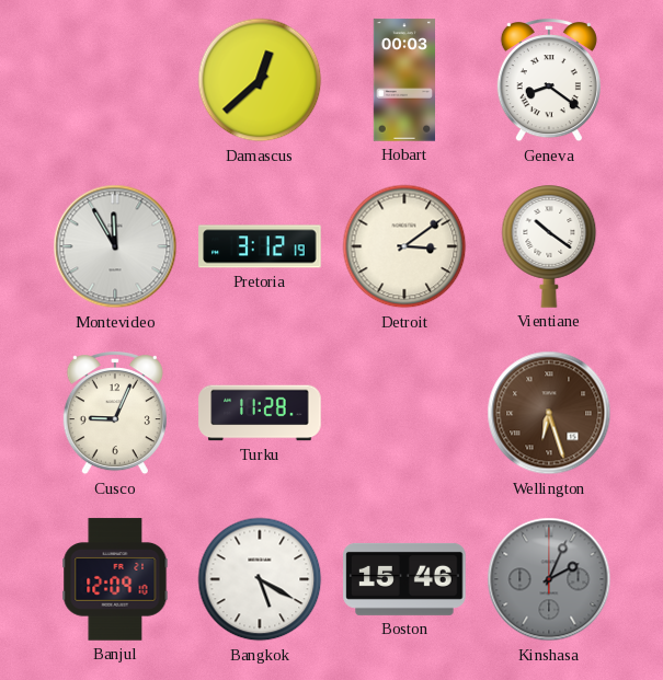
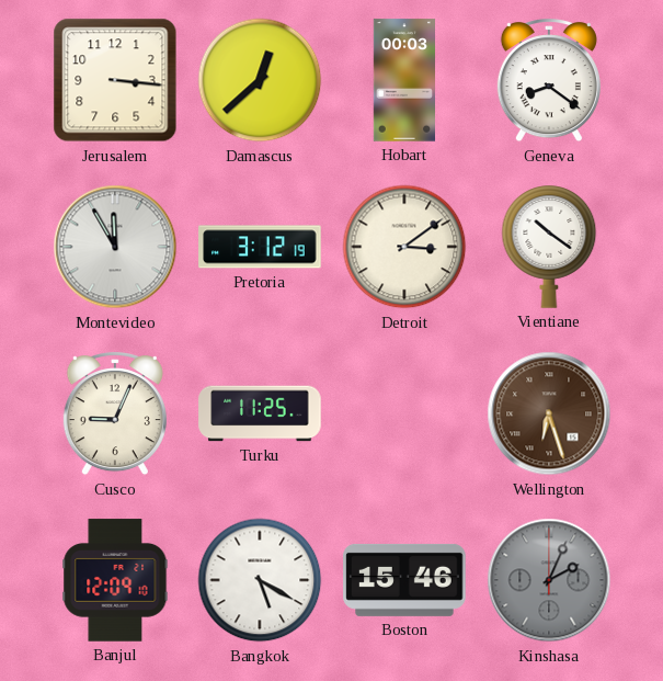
Jerusalem: none -> 3:16 (115, 80)
Turku: 11:28 -> 11:25 (260, 413)
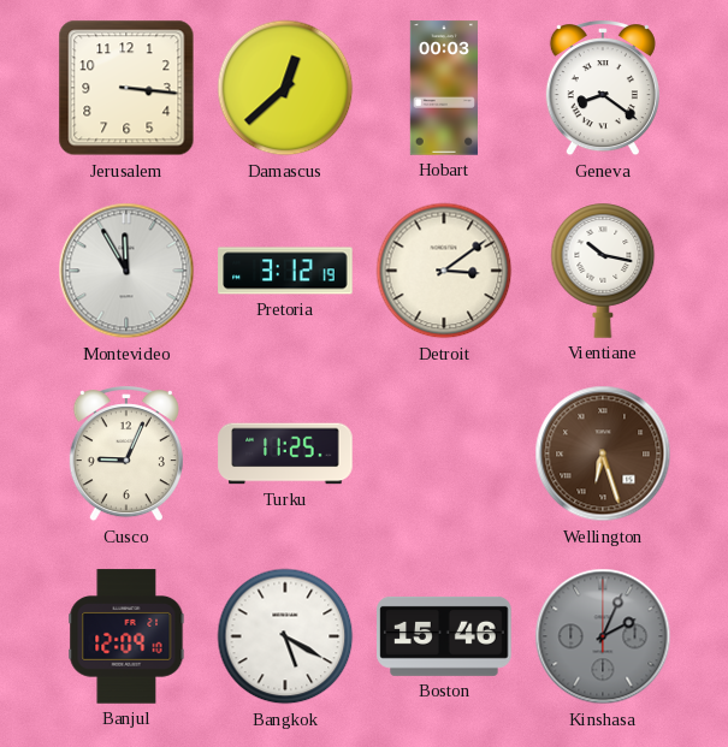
Vientiane: 10:21 -> 10:17 (603, 271)
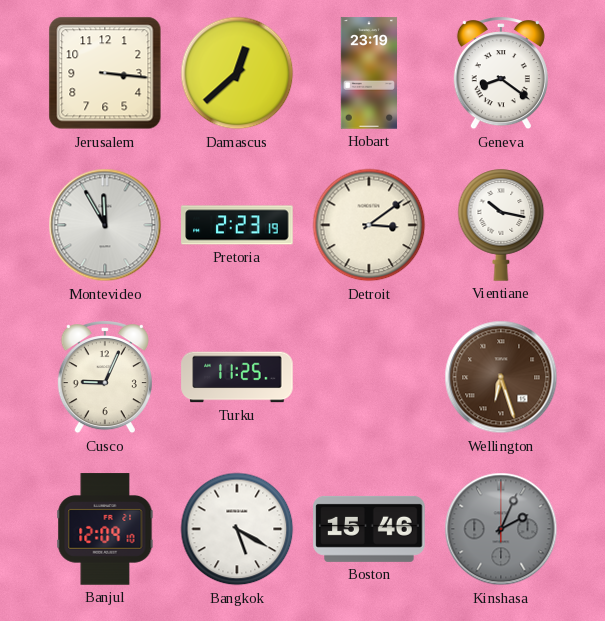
Hobart: 00:03 -> 23:19 (368, 73)
Pretoria: 3:12 -> 2:23 (237, 225)
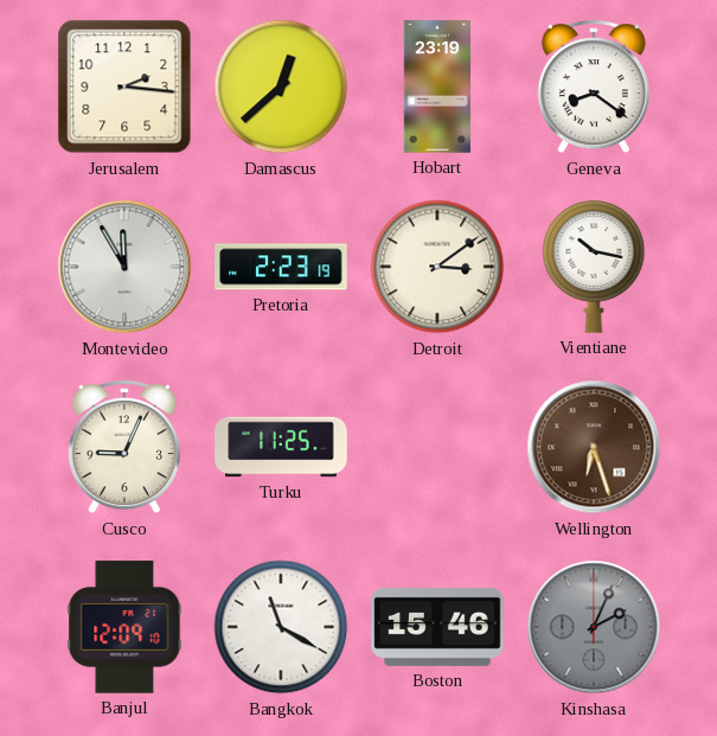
Jerusalem: 3:16 -> 2:16 (124, 87)
Bangkok: 5:20 -> 11:20 (281, 627)
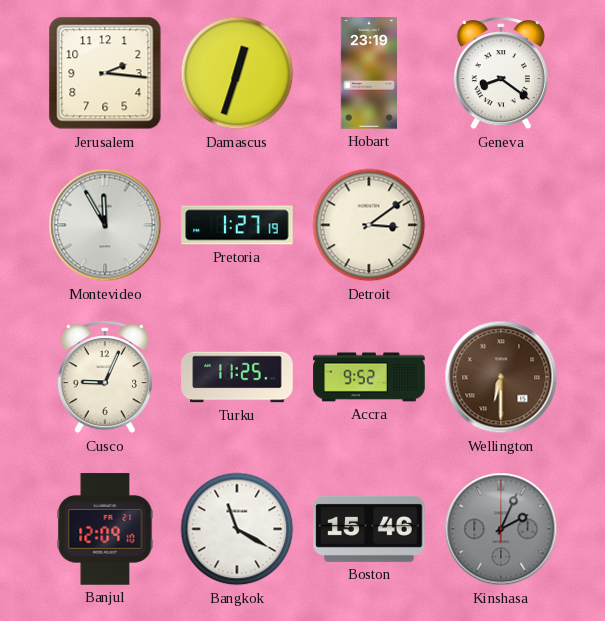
Damascus: 12:38 -> 12:33 (237, 73)
Pretoria: 2:23 -> 1:27 (237, 225)
Vientiane: 10:17 -> none (594, 267)
Accra: none -> 9:52 (369, 377)
Wellington: 6:27 -> 6:30 (501, 377)
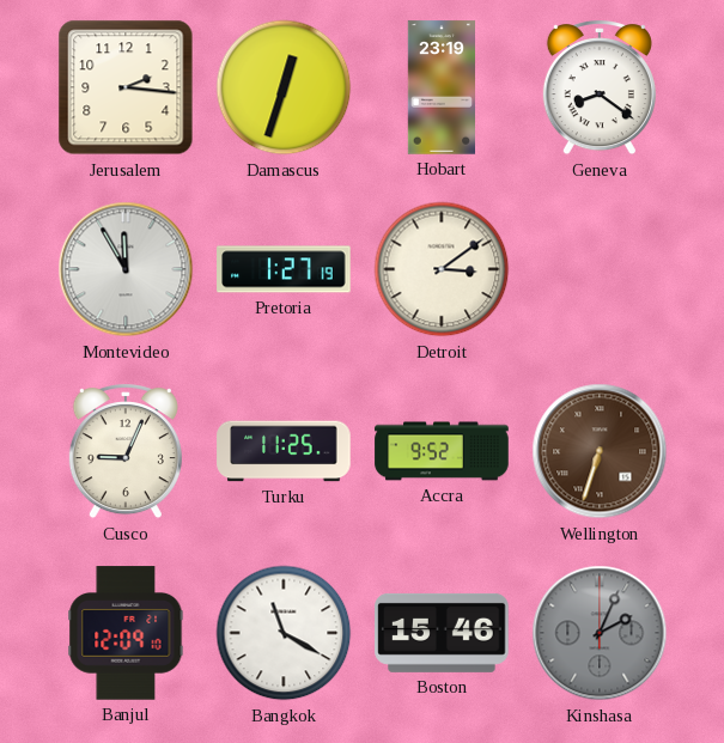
Wellington: 6:30 -> 6:33 (600, 451)
